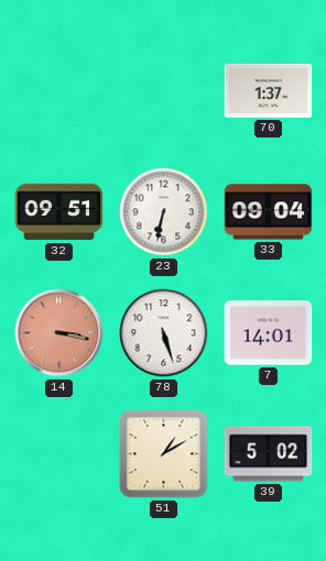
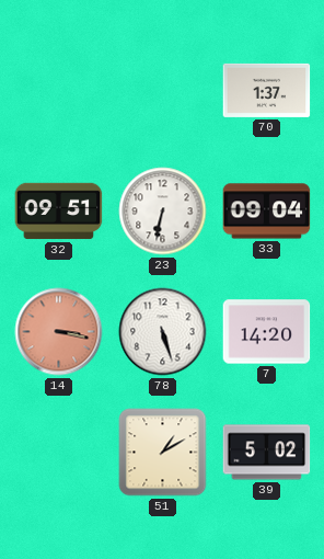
7: 14:01 -> 14:20 (267, 332)
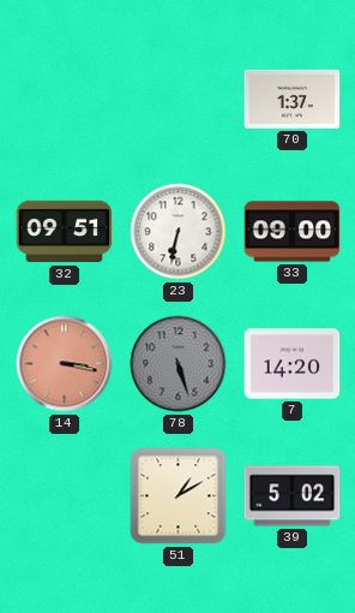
33: 09:04 -> 09:00 (293, 232)
78 dial: white -> grey (179, 364)
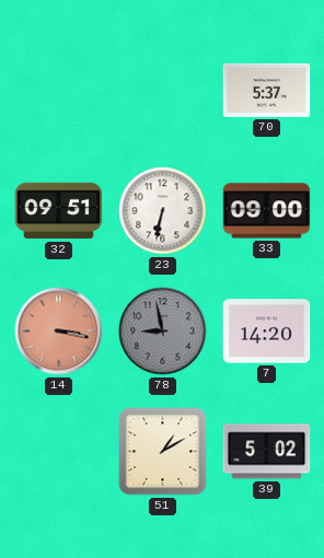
70: 1:37 -> 5:37 (267, 90)
78: 5:27 -> 8:58 (163, 332)
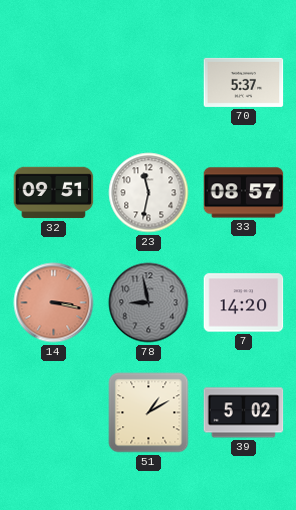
23: 6:32 -> 11:32 (149, 193)
33: 09:00 -> 08:57 (244, 193)
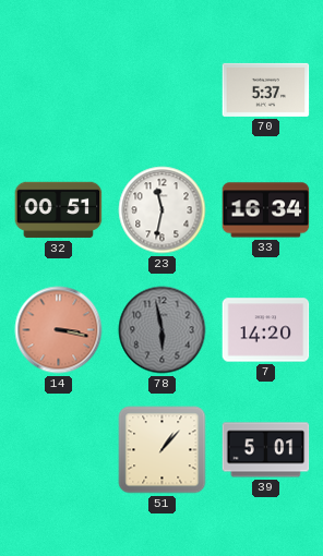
32: 09:51 -> 00:51 (59, 210)
33: 08:57 -> 16:34 (266, 210)
78: 8:58 -> 5:58 (163, 330)
51: 1:10 -> 1:07 (163, 450)
39: 5:02 -> 5:01 (266, 450)
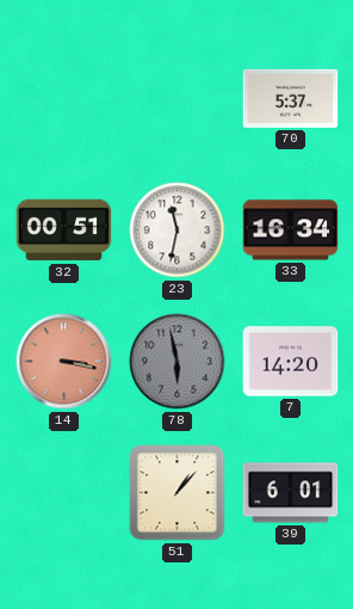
39: 5:01 -> 6:01 (291, 493)
